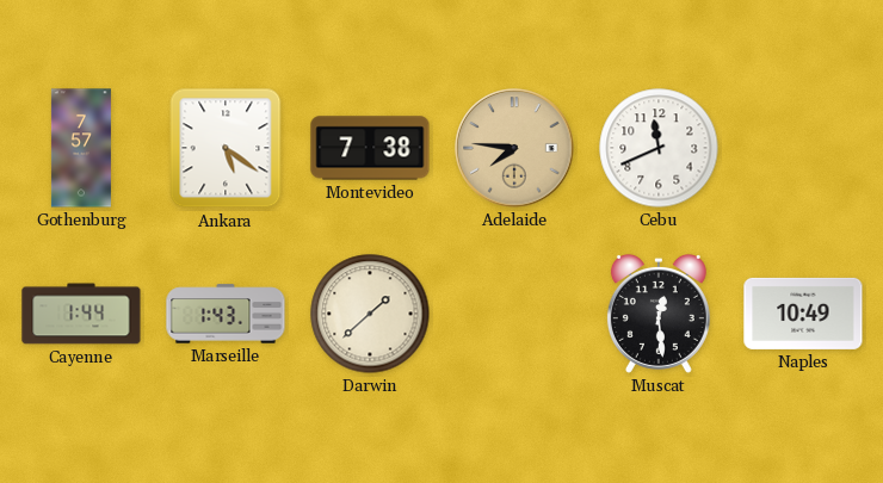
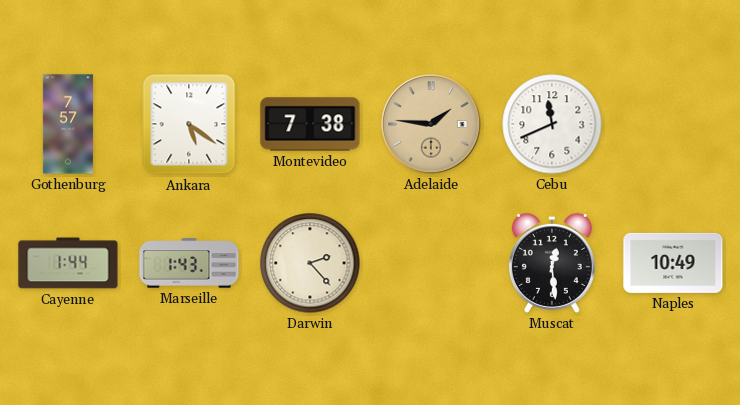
Adelaide: 7:46 -> 1:46 (431, 124)
Darwin: 1:38 -> 2:23 (310, 263)
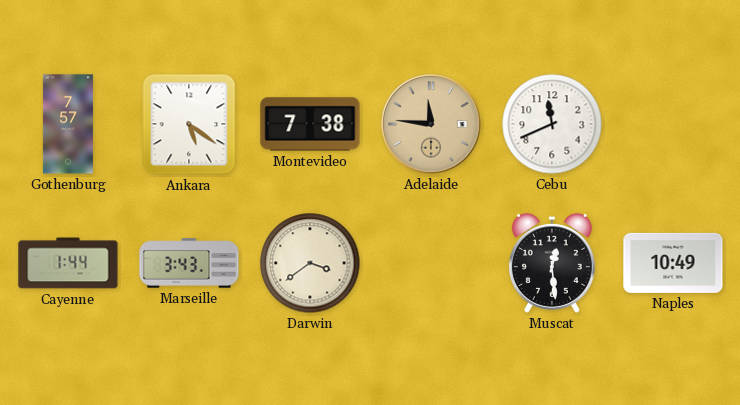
Adelaide: 1:46 -> 11:46 (431, 124)
Marseille: 1:43 -> 3:43 (189, 263)
Darwin: 2:23 -> 3:39 (310, 263)
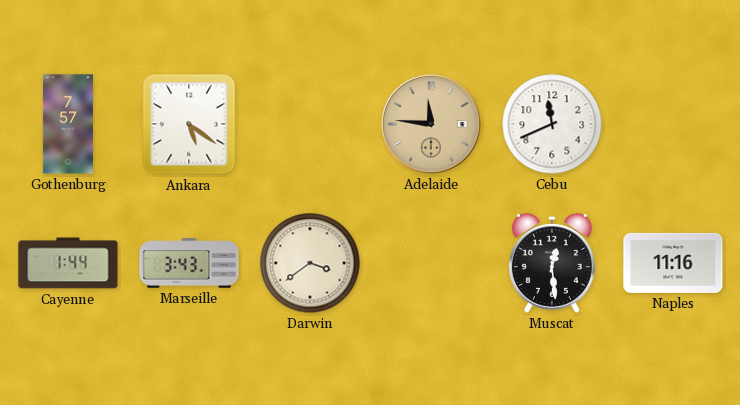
Montevideo: 7:38 -> none (310, 124)
Naples: 10:49 -> 11:16 (673, 263)
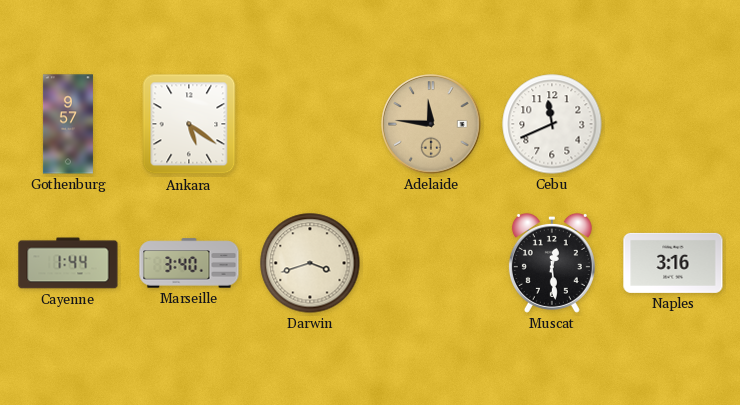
Gothenburg: 7:57 -> 9:57 (68, 124)
Marseille: 3:43 -> 3:40 (189, 263)
Darwin: 3:39 -> 3:42 (310, 263)
Naples: 11:16 -> 3:16 (673, 263)
